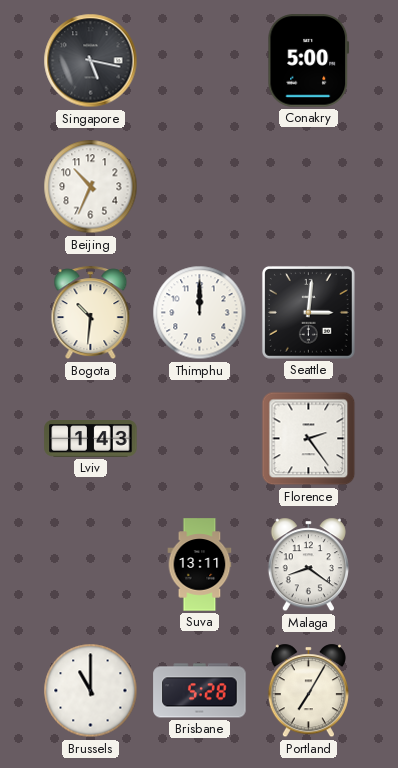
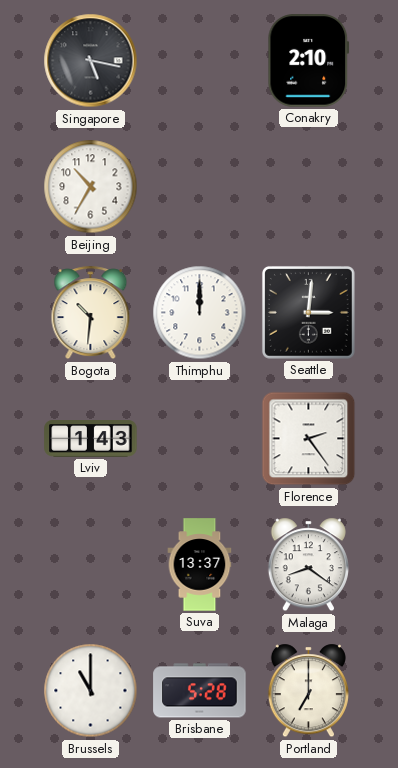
Conakry: 5:00 -> 2:10 (309, 61)
Beijing: 10:34 -> 10:35 (91, 187)
Suva: 13:11 -> 13:37 (200, 565)
Portland: 7:05 -> 7:00 (308, 691)
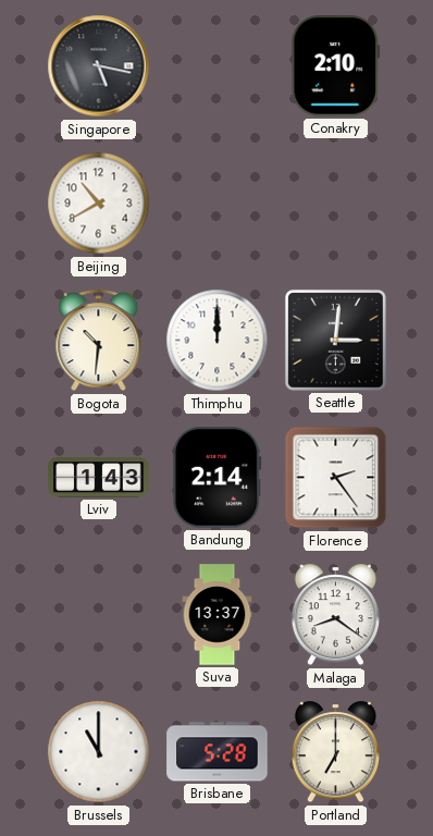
Beijing: 10:35 -> 10:40 (99, 204)
Bandung: none -> 2:14 (218, 478)
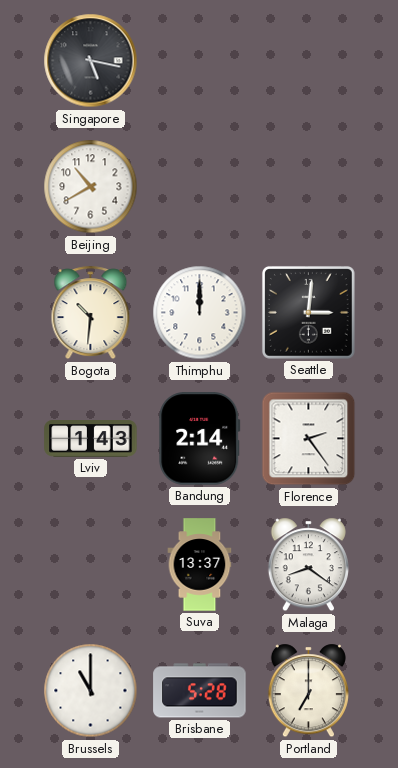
Conakry: 2:10 -> none (336, 66)
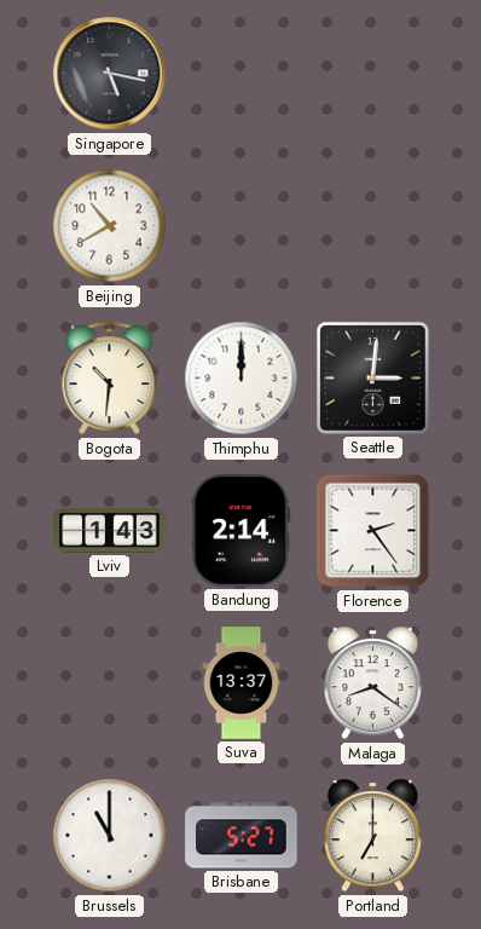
Brisbane: 5:28 -> 5:27 (242, 836)
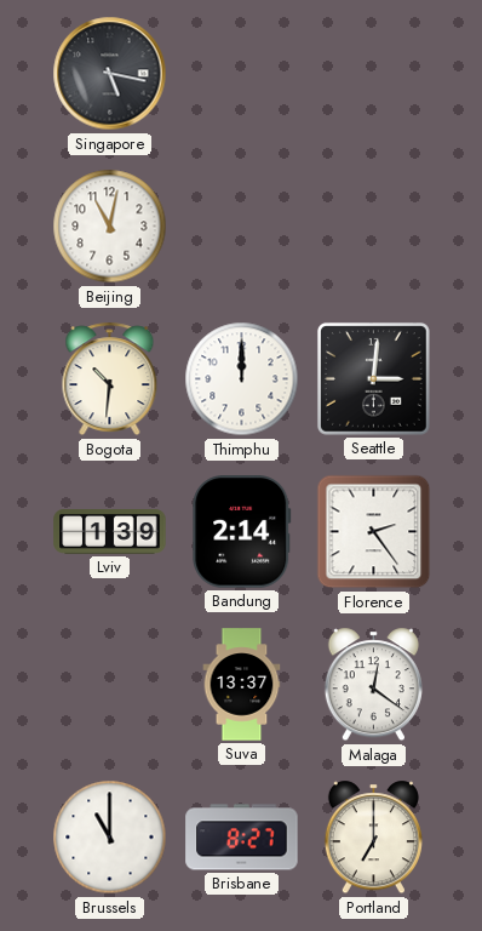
Beijing: 10:40 -> 11:02 (110, 227)
Lviv: 1:43 -> 1:39 (110, 532)
Malaga: 8:21 -> 12:21 (373, 685)
Brisbane: 5:27 -> 8:27 (242, 838)
